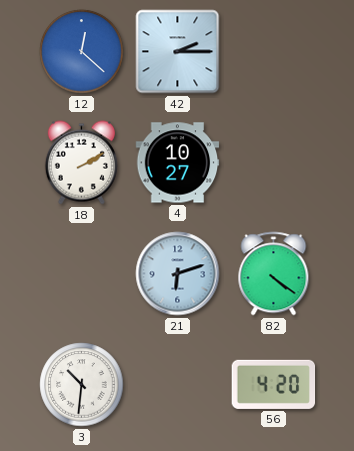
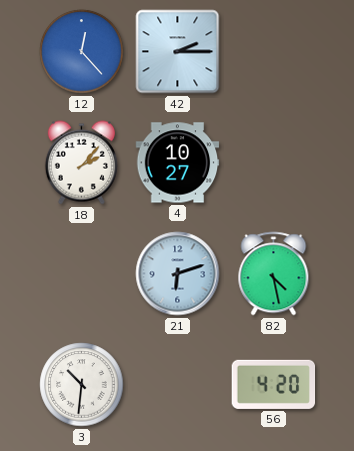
12: 12:22 -> 12:23 (82, 52)
18: 2:10 -> 2:07 (81, 163)
82: 4:21 -> 4:28 (274, 274)
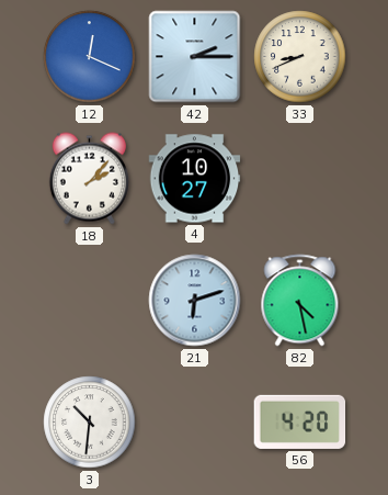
12: 12:23 -> 12:19 (90, 57)
33: none -> 8:41 (300, 57)
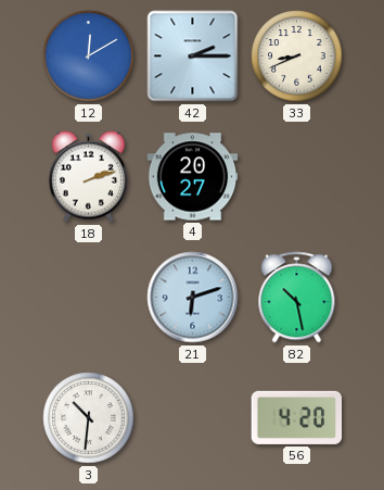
12: 12:19 -> 12:10 (89, 56)
18: 2:07 -> 2:12 (88, 177)
4: 10:27 -> 20:27 (193, 177)
82: 4:28 -> 10:28 (297, 298)
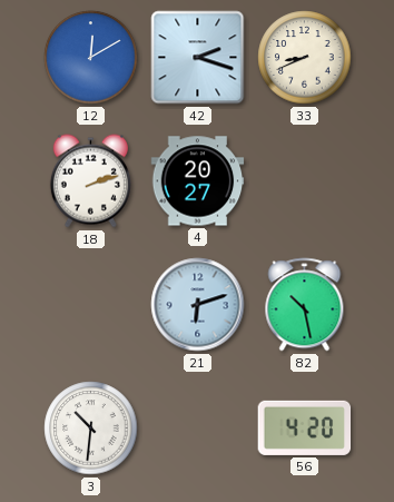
42: 2:15 -> 2:18 (198, 58)
